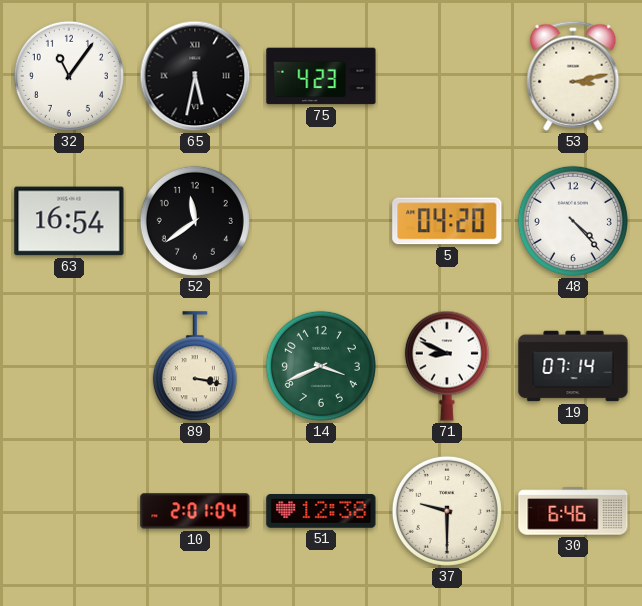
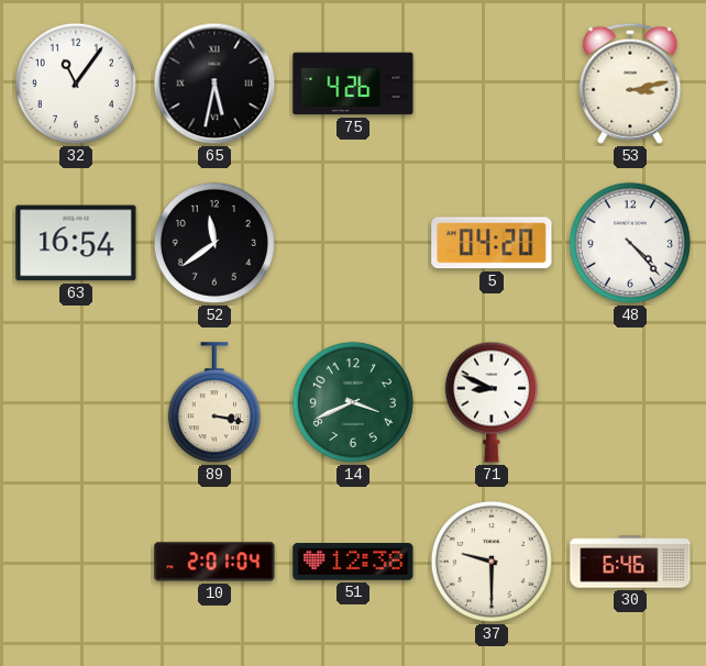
75: 4:23 -> 4:26 (353, 84)
19: 07:14 -> none (573, 366)
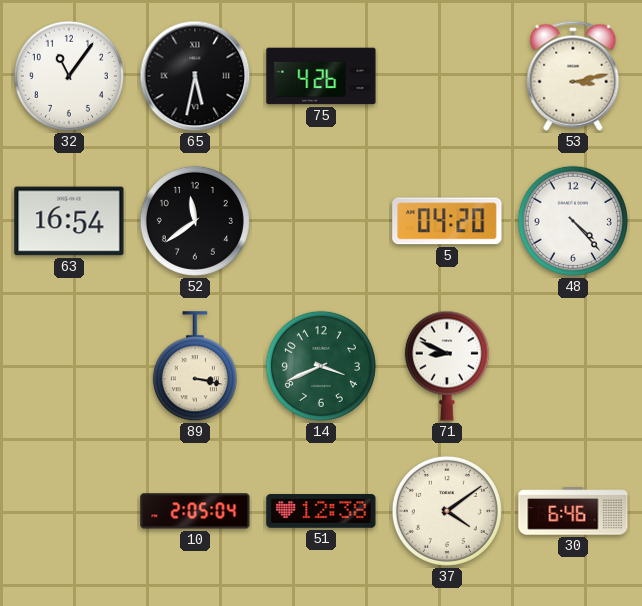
10: 2:01 -> 2:05 (195, 511)
37: 9:30 -> 4:09 (447, 511)
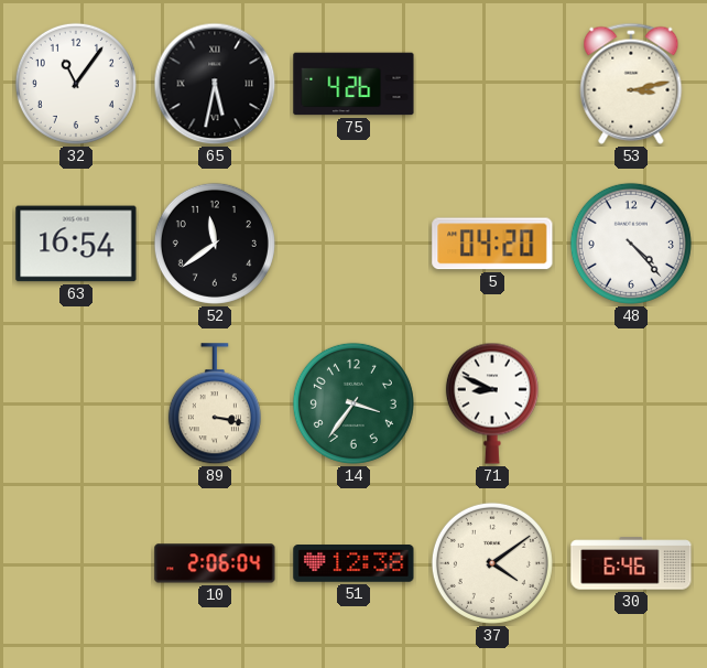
14: 3:41 -> 3:36 (353, 403)
10: 2:05 -> 2:06 (215, 563)
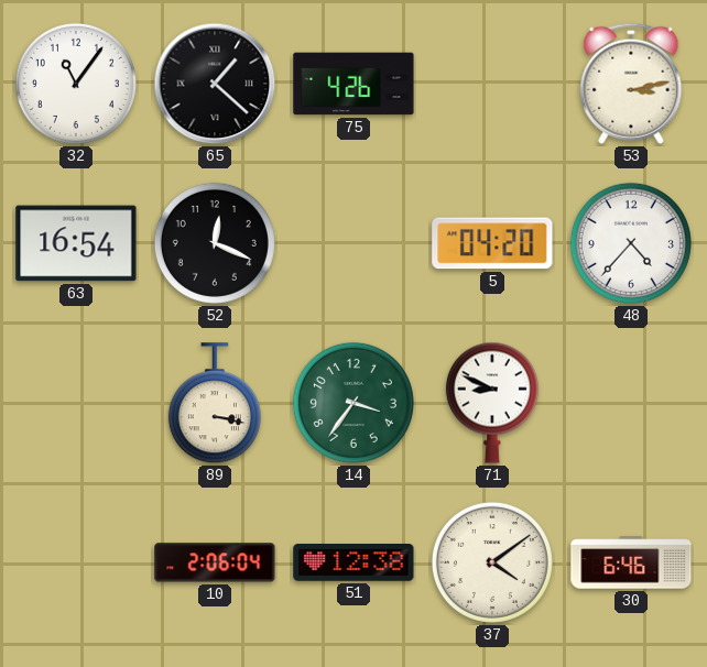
65: 5:32 -> 1:22 (215, 84)
52: 11:39 -> 12:19 (215, 243)
48: 4:23 -> 4:37 (631, 243)
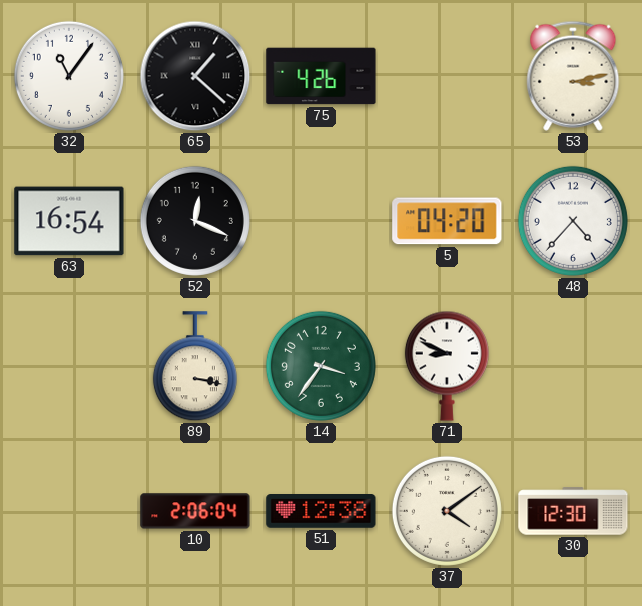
30: 6:46 -> 12:30 (573, 511)
